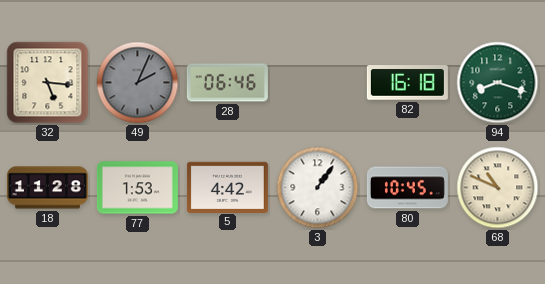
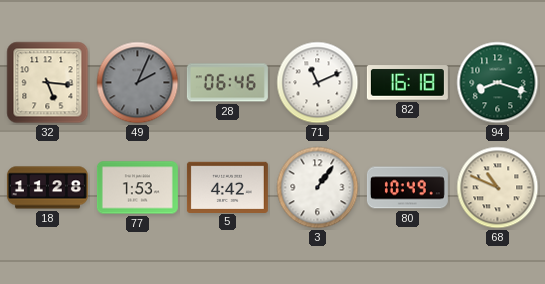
71: none -> 11:11 (318, 83)
80: 10:45 -> 10:49 (407, 188)
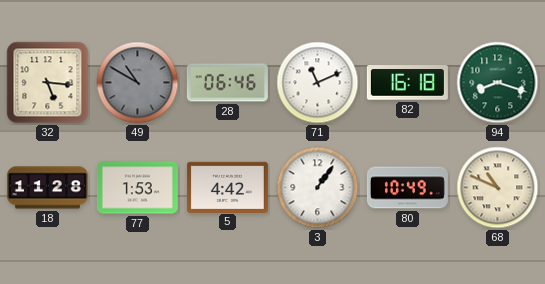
49: 2:04 -> 10:50 (138, 83)
